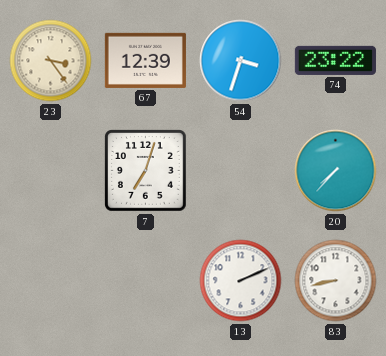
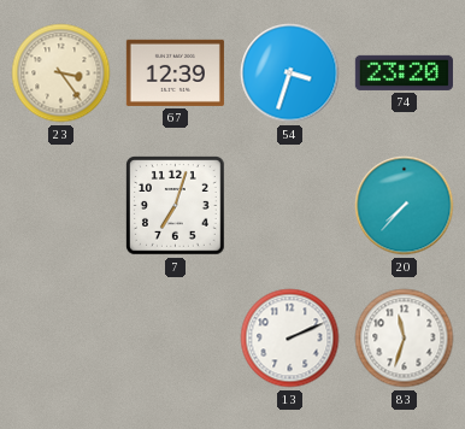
74: 23:22 -> 23:20 (404, 72)
83: 8:43 -> 11:33 (405, 339)
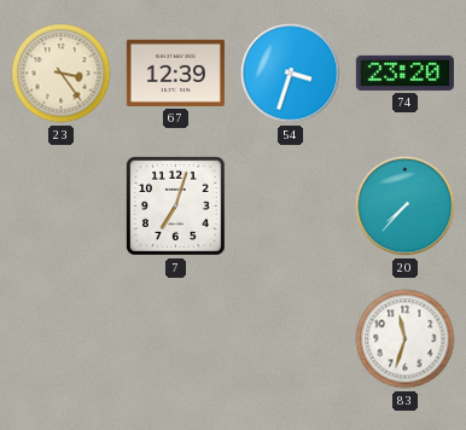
13: 2:11 -> none (290, 339)
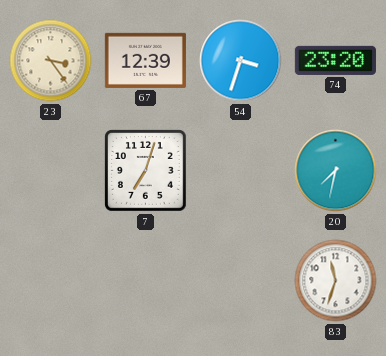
20: 7:37 -> 7:32 (336, 171)
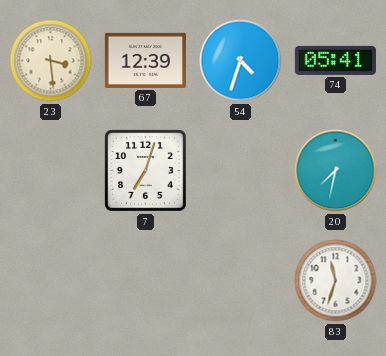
23: 3:24 -> 3:29 (51, 61)
54: 3:33 -> 4:33 (241, 61)
74: 23:20 -> 05:41 (335, 60)
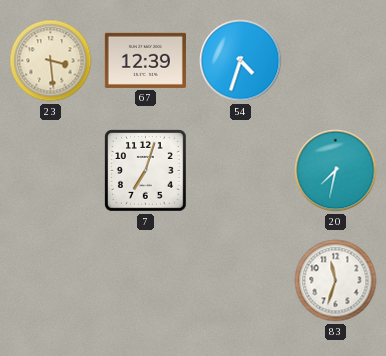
74: 05:41 -> none (335, 60)
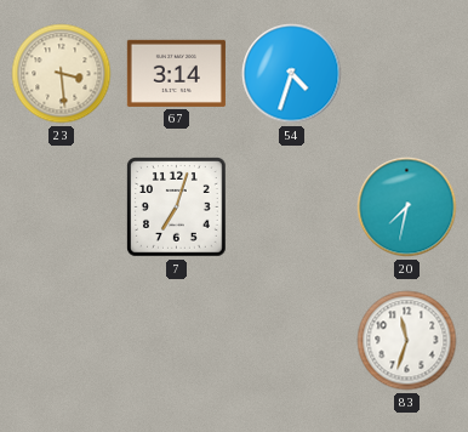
67: 12:39 -> 3:14 (176, 73)
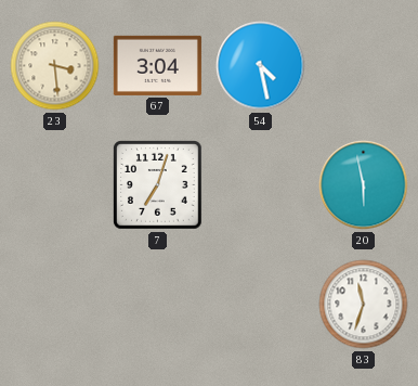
67: 3:14 -> 3:04 (157, 65)
54: 4:33 -> 4:28 (261, 66)
20: 7:32 -> 5:58 (364, 185)
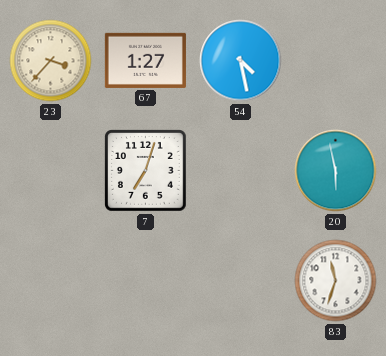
23: 3:29 -> 3:37 (51, 61)
67: 3:04 -> 1:27 (145, 60)
